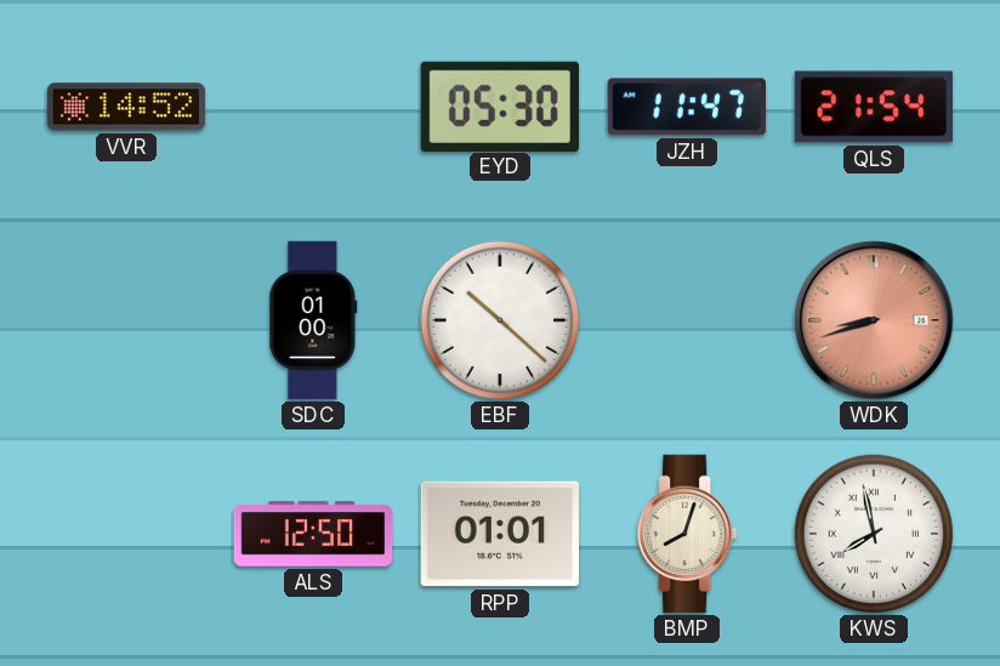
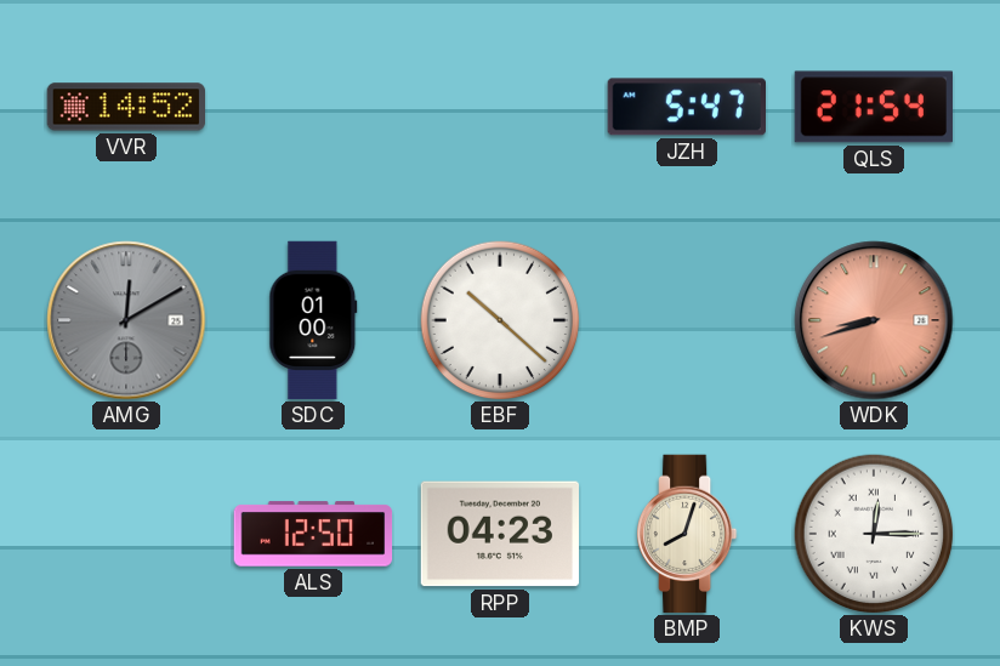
EYD: 05:30 -> none (500, 106)
JZH: 11:47 -> 5:47 (686, 107)
AMG: none -> 12:10 (126, 320)
RPP: 01:01 -> 04:23 (499, 534)
KWS: 7:58 -> 12:15 (874, 534)
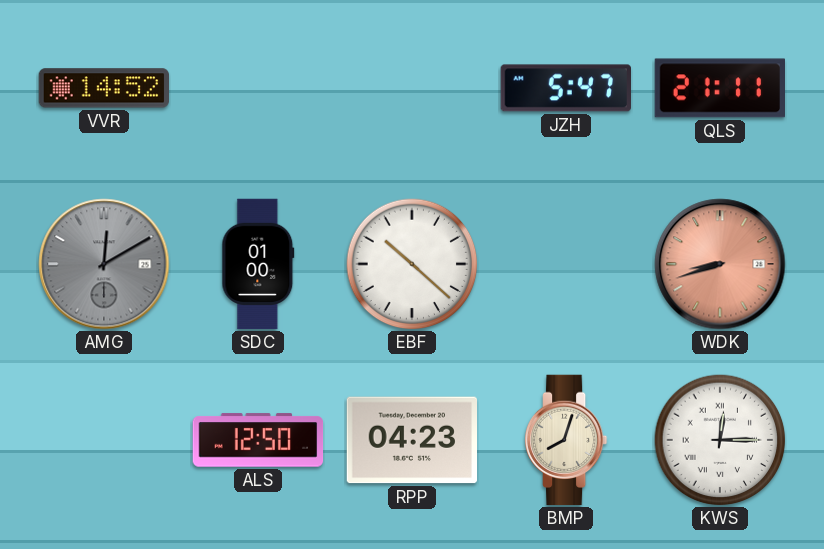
QLS: 21:54 -> 21:11 (719, 88)
